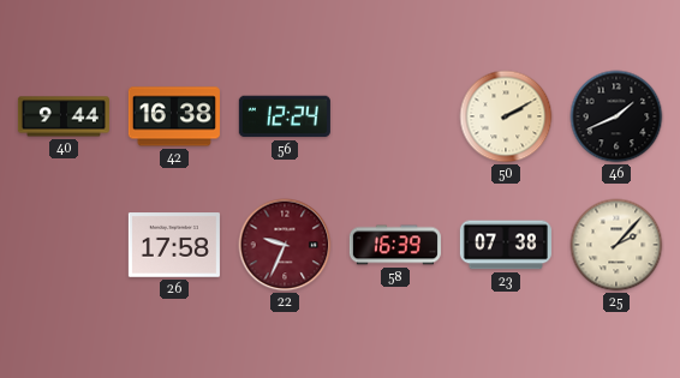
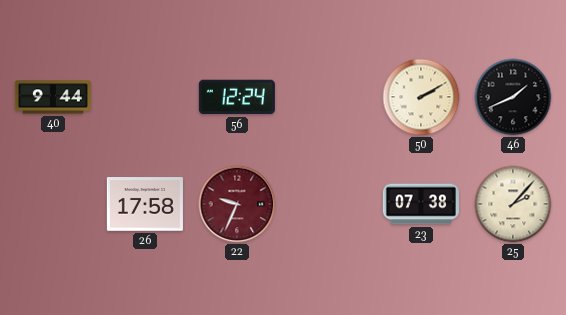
42: 16:38 -> none (174, 116)
58: 16:39 -> none (395, 245)
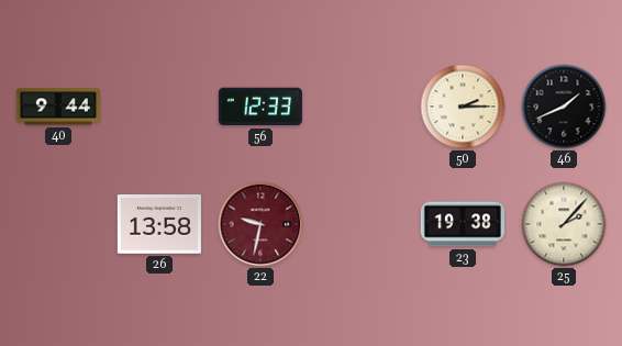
56: 12:24 -> 12:33 (260, 107)
50: 2:10 -> 2:15 (463, 107)
26: 17:58 -> 13:58 (159, 224)
22: 9:34 -> 9:32 (260, 224)
23: 07:38 -> 19:38 (463, 224)
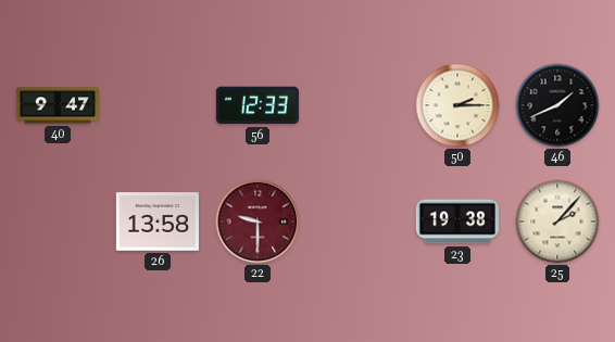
40: 9:44 -> 9:47 (58, 105)
22: 9:32 -> 9:30 (258, 221)
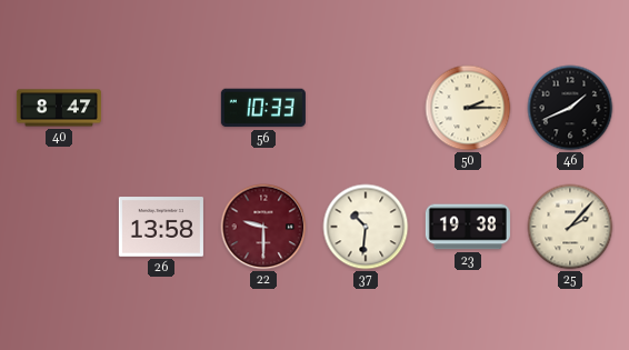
40: 9:47 -> 8:47 (59, 108)
56: 12:33 -> 10:33 (263, 108)
37: none -> 10:31 (366, 227)
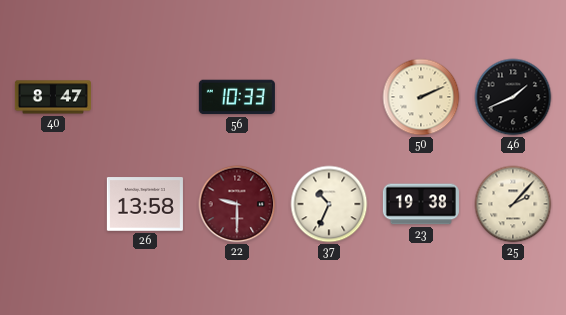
50: 2:15 -> 2:11 (421, 97)
37: 10:31 -> 10:34 (329, 204)
